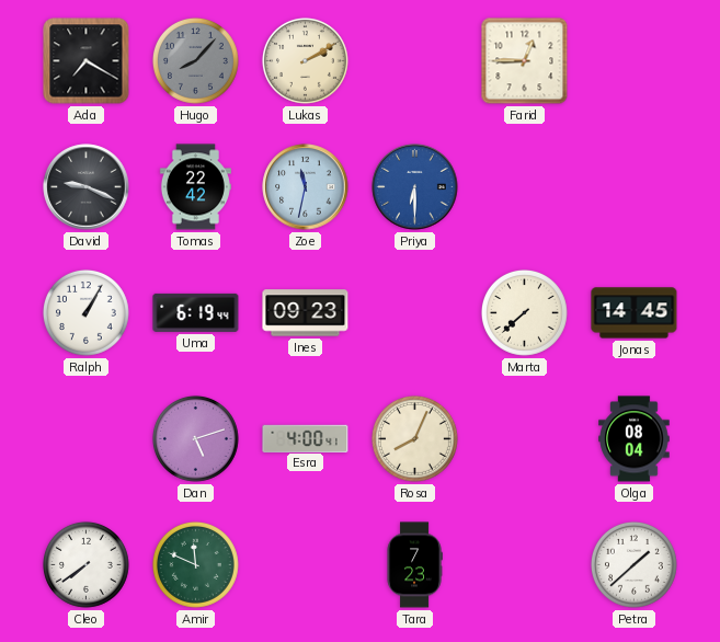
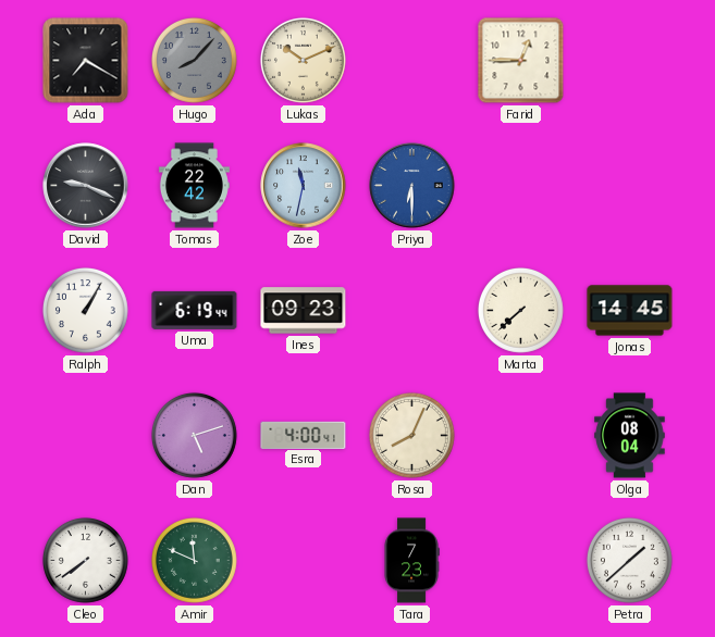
Lukas: 2:10 -> 10:11 (303, 60)
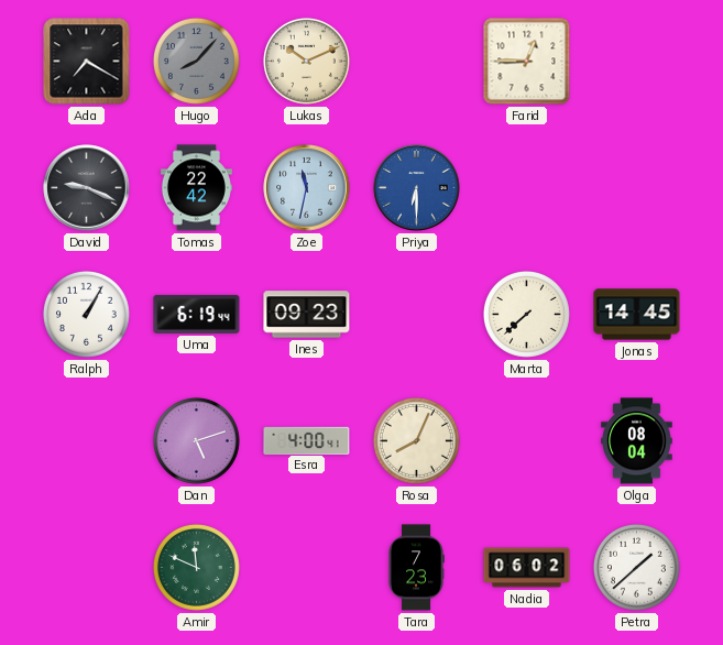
Cleo: 7:39 -> none (85, 560)
Nadia: none -> 06:02 (527, 568)
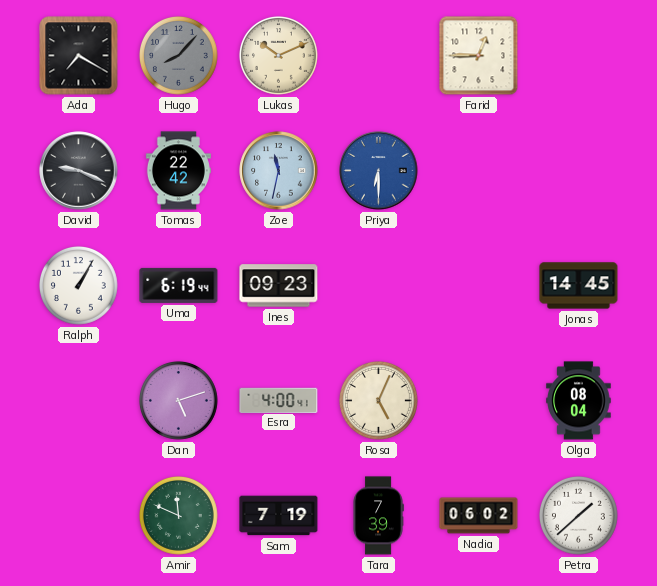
Marta: 7:38 -> none (526, 314)
Rosa: 8:04 -> 5:04 (378, 400)
Sam: none -> 7:19 (279, 516)
Tara: 7:23 -> 7:39 (378, 516)
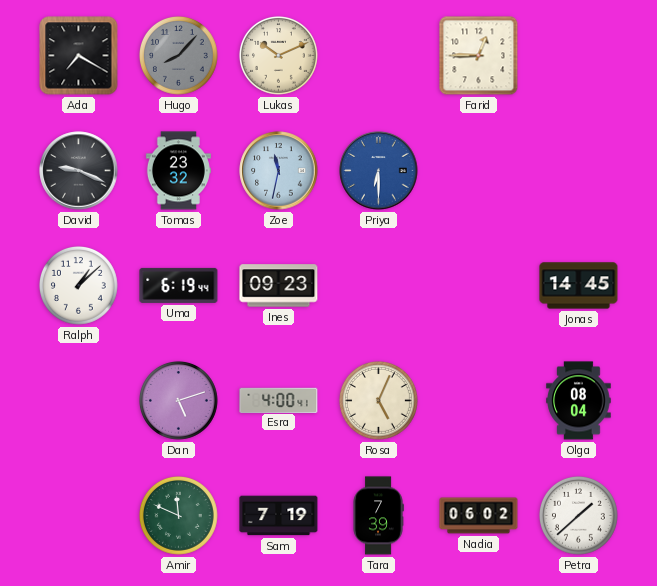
Tomas: 22:42 -> 23:32 (178, 171)
Ralph: 1:05 -> 1:08 (78, 285)
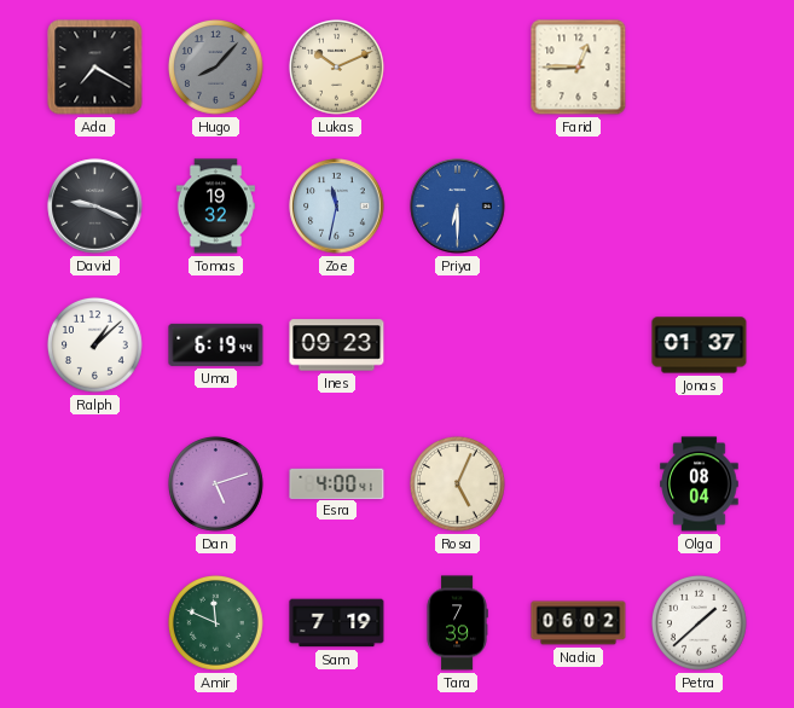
Tomas: 23:32 -> 19:32 (215, 207)
Jonas: 14:45 -> 01:37 (700, 346)
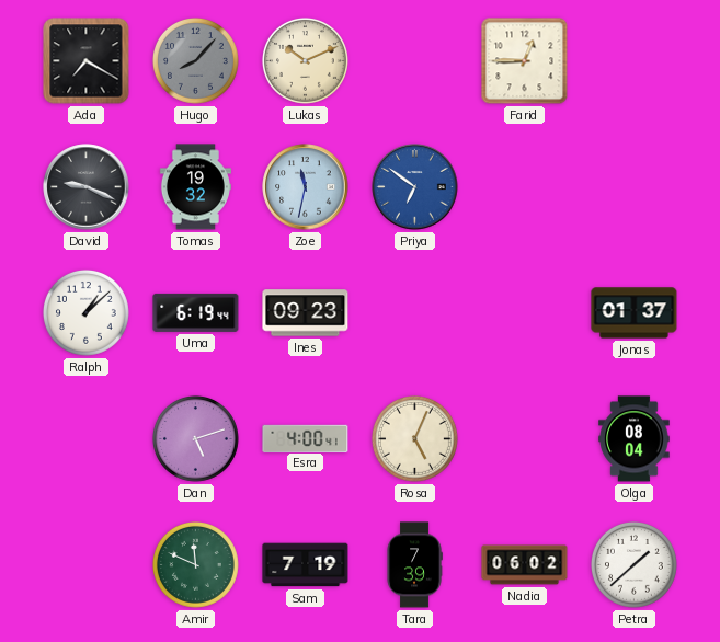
Priya: 6:30 -> 6:51 (415, 187)
